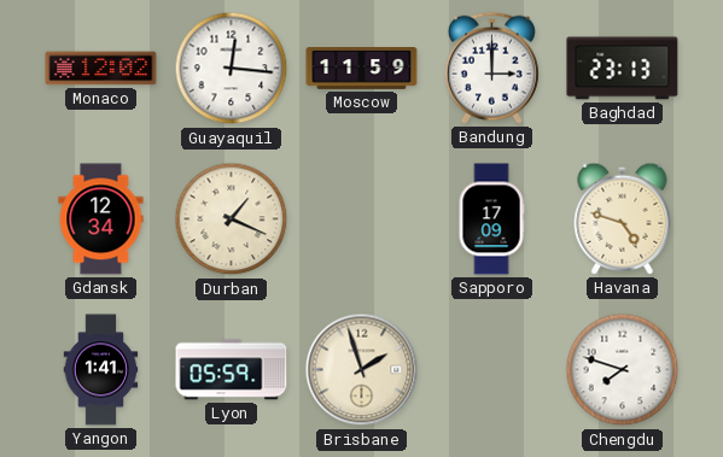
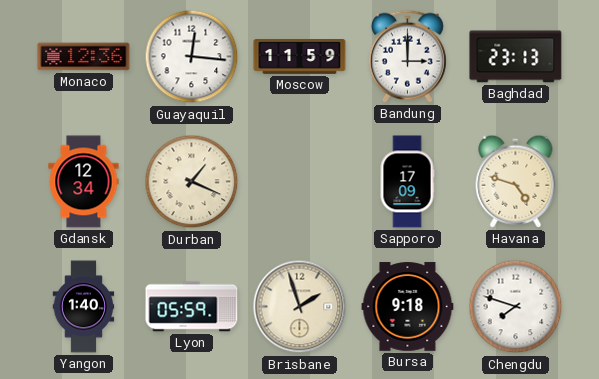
Monaco: 12:02 -> 12:36 (84, 57)
Yangon: 1:41 -> 1:40 (84, 307)
Bursa: none -> 9:18 (408, 307)
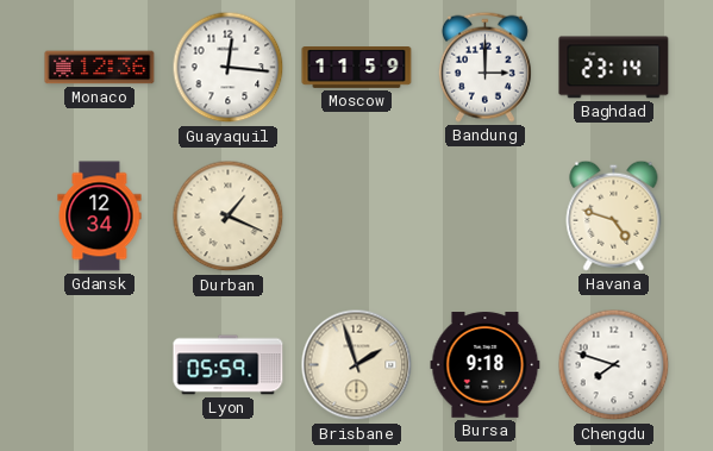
Baghdad: 23:13 -> 23:14 (614, 68)
Sapporo: 17:09 -> none (407, 182)
Yangon: 1:40 -> none (84, 307)
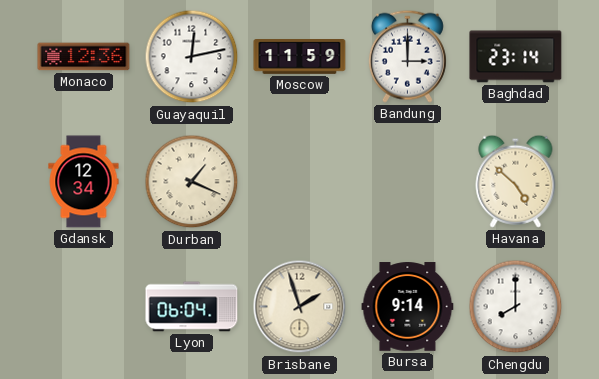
Guayaquil: 12:16 -> 12:13 (192, 57)
Havana: 4:48 -> 4:52 (516, 181)
Lyon: 05:59 -> 06:04 (192, 307)
Bursa: 9:18 -> 9:14 (408, 307)
Chengdu: 7:48 -> 8:00 (516, 307)
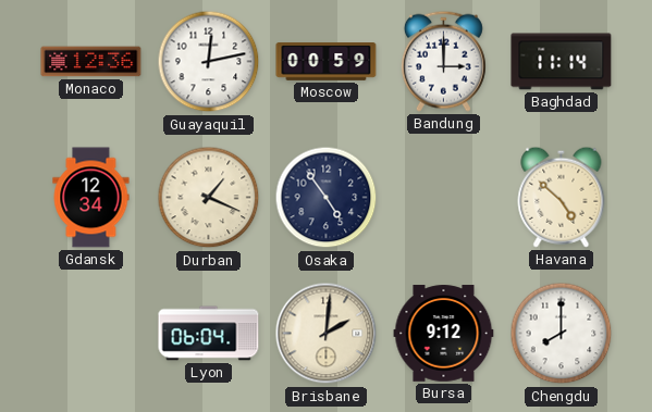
Moscow: 11:59 -> 00:59 (327, 62)
Baghdad: 23:14 -> 11:14 (562, 62)
Osaka: none -> 4:54 (327, 198)
Brisbane: 1:57 -> 2:01 (327, 334)
Bursa: 9:14 -> 9:12 (444, 334)
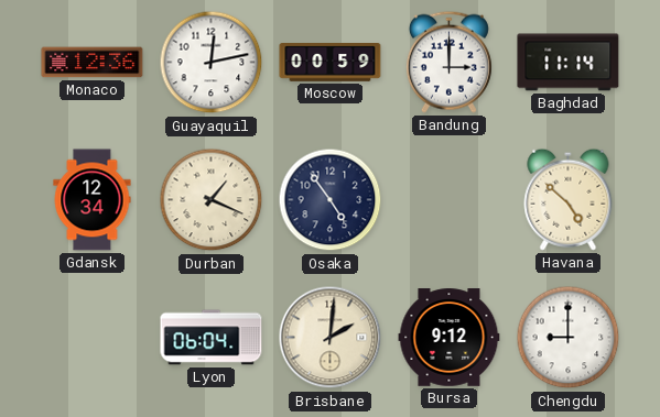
Chengdu: 8:00 -> 9:00 (569, 338)
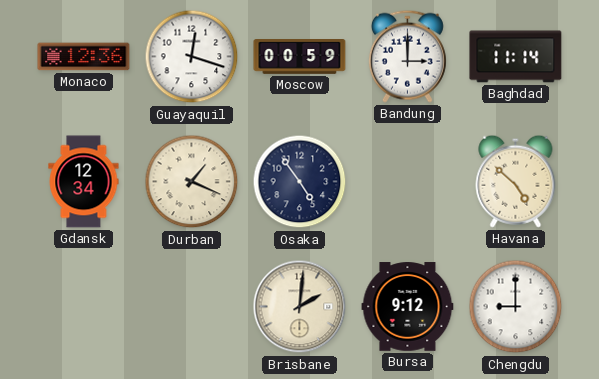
Guayaquil: 12:13 -> 12:18 (192, 57)
Lyon: 06:04 -> none (212, 338)
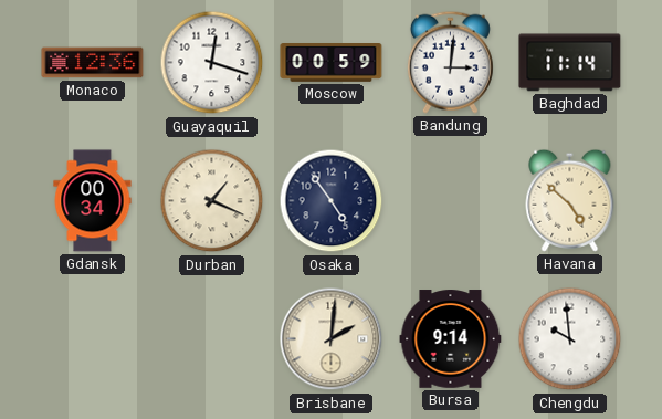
Bandung: 3:00 -> 3:01 (450, 62)
Gdansk: 12:34 -> 00:34 (93, 201)
Bursa: 9:12 -> 9:14 (451, 339)
Chengdu: 9:00 -> 9:59 (570, 339)
